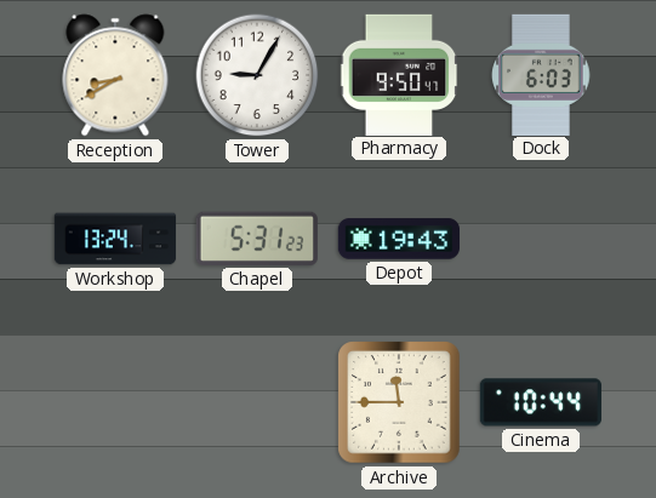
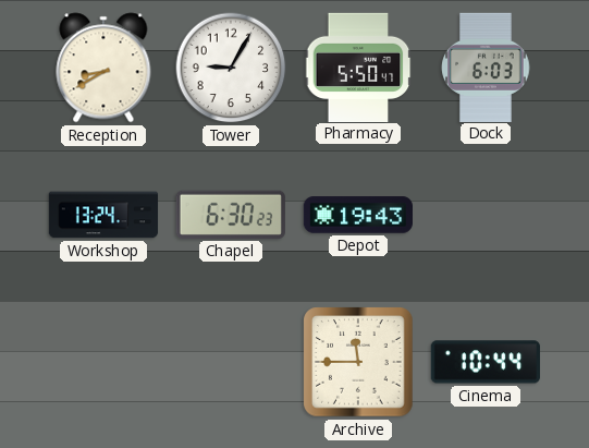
Pharmacy: 9:50 -> 5:50 (358, 66)
Chapel: 5:31 -> 6:30 (231, 215)
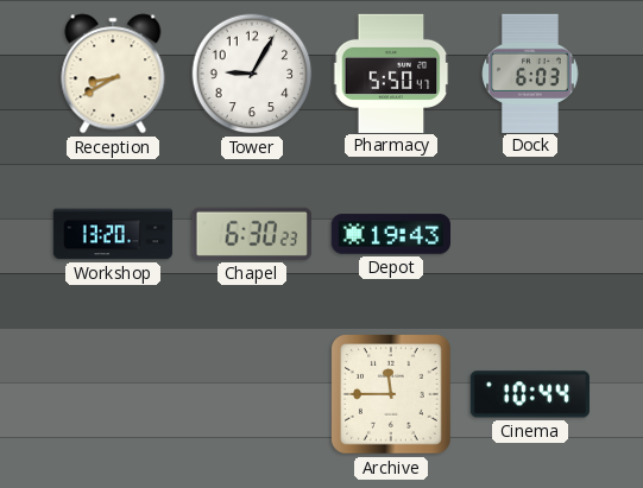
Workshop: 13:24 -> 13:20 (113, 234)
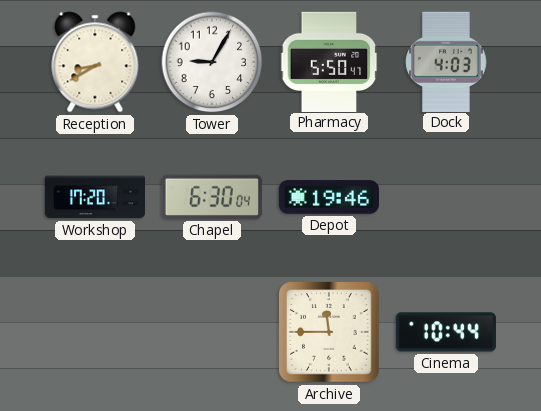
Dock: 6:03 -> 4:03 (446, 61)
Workshop: 13:20 -> 17:20 (95, 197)
Chapel: 6:30:23 -> 6:30:04 (212, 197)
Depot: 19:43 -> 19:46 (328, 197)
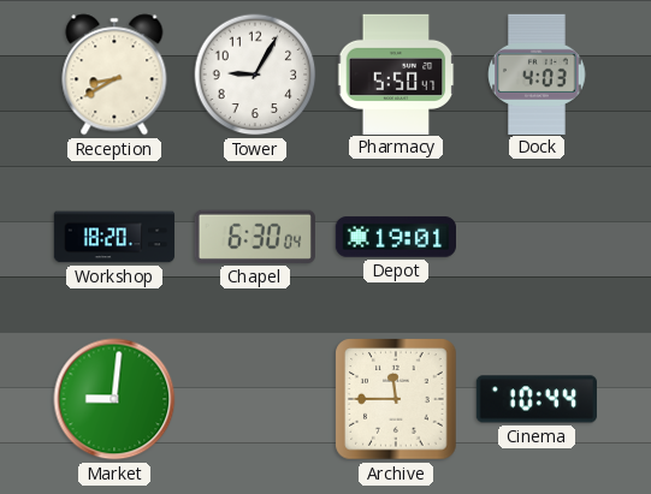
Workshop: 17:20 -> 18:20 (114, 237)
Depot: 19:46 -> 19:01 (395, 237)
Market: none -> 9:01 (114, 399)
